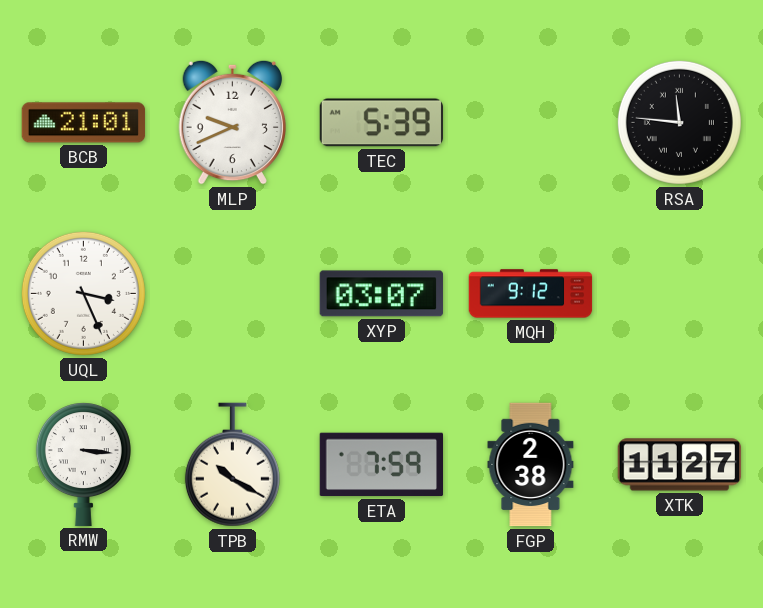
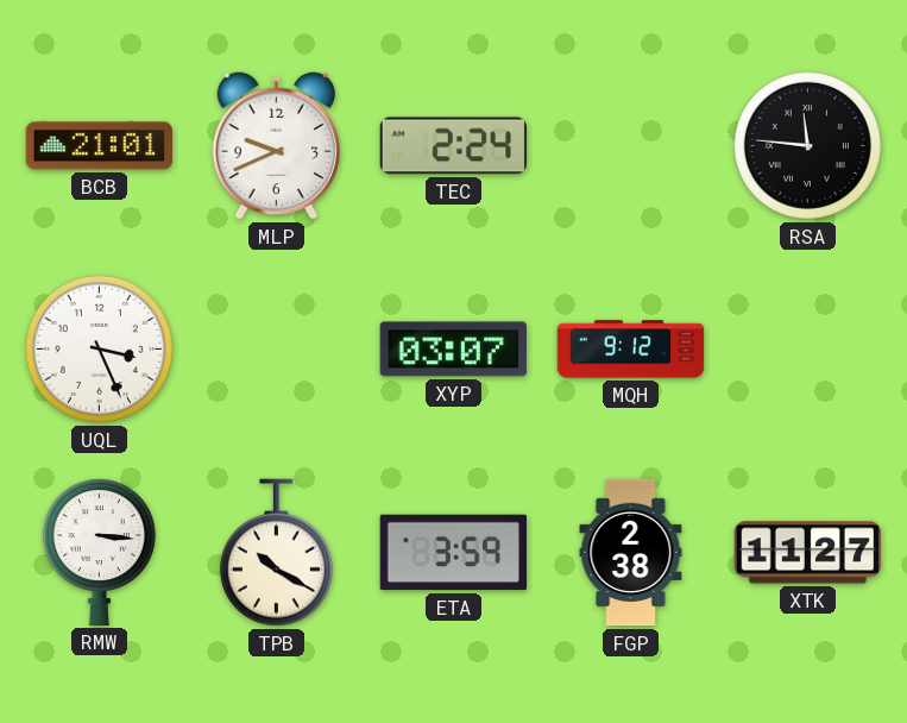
TEC: 5:39 -> 2:24 (453, 146)
ETA: 7:59 -> 3:59 (454, 553)
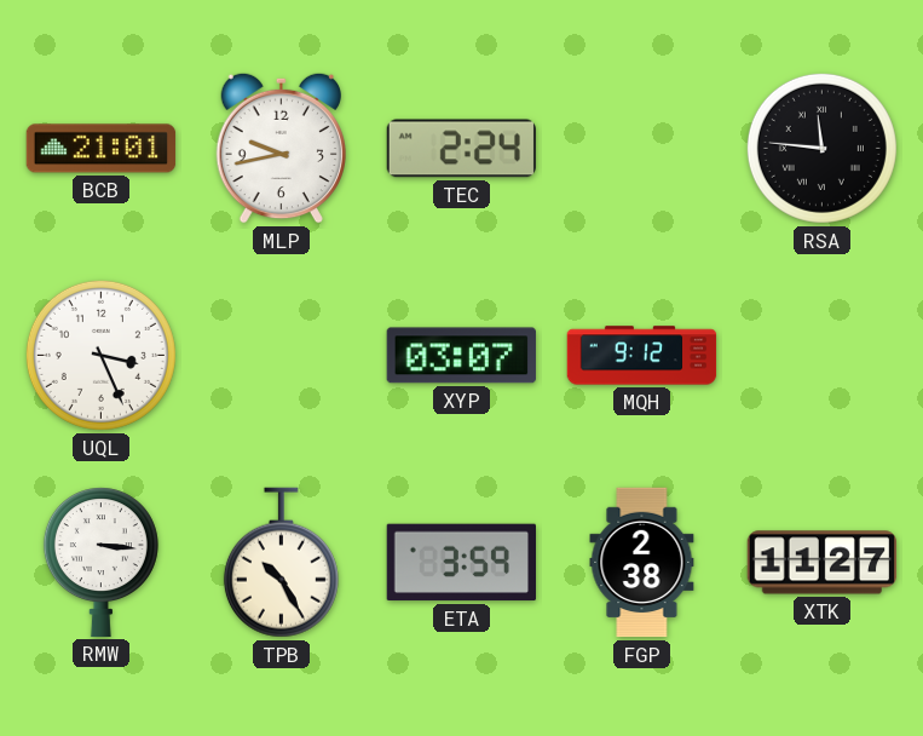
MLP: 9:41 -> 9:43 (281, 148)
TPB: 10:20 -> 10:25 (281, 563)
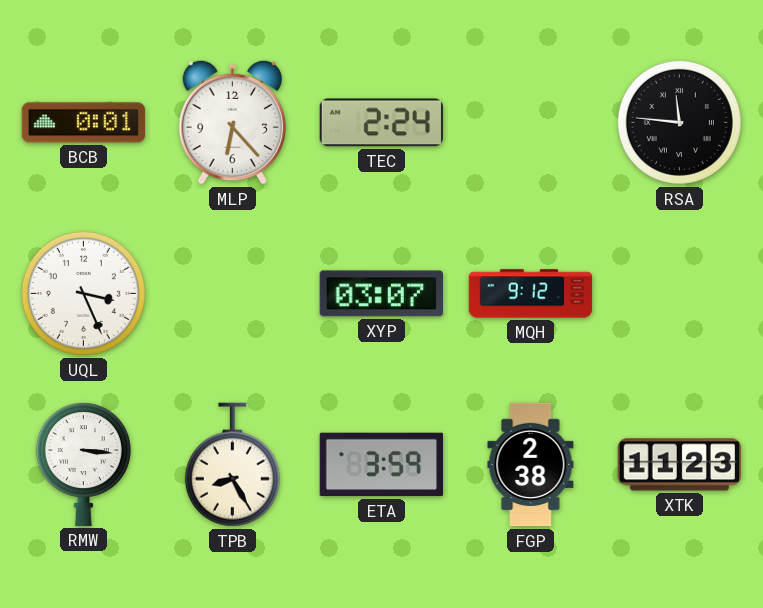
BCB: 21:01 -> 0:01 (84, 123)
MLP: 9:43 -> 6:23 (232, 122)
TPB: 10:25 -> 8:25 (232, 465)
XTK: 11:27 -> 11:23 (680, 465)
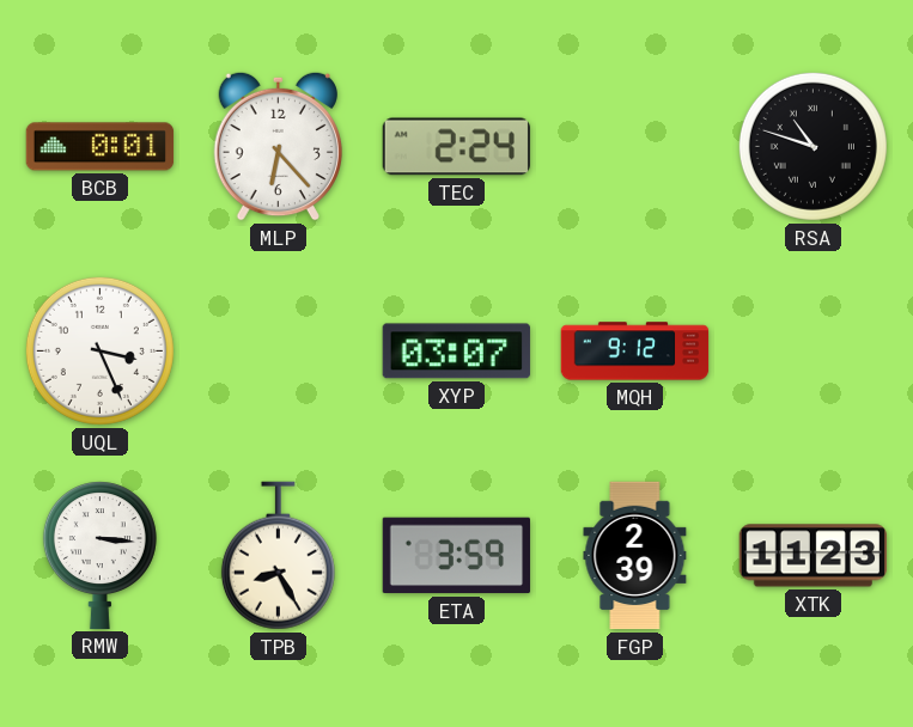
RSA: 11:46 -> 10:48 (812, 146)
FGP: 2:38 -> 2:39 (635, 556)
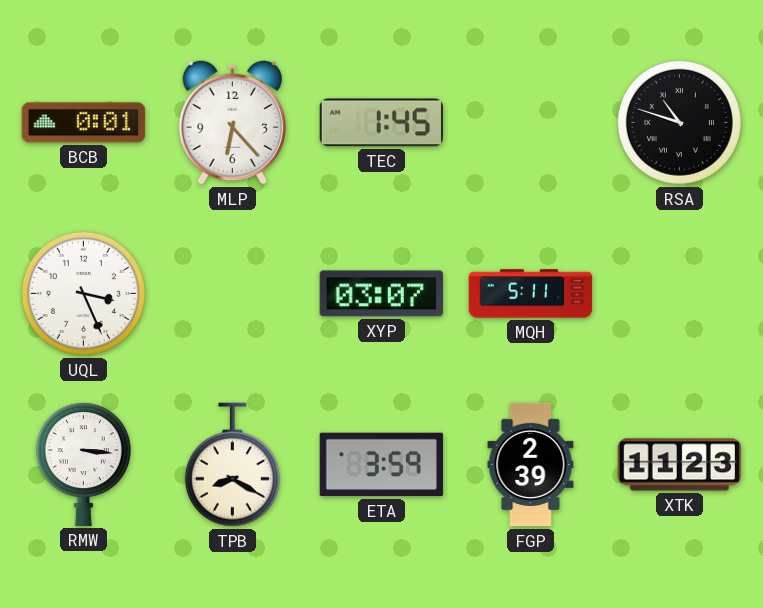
TEC: 2:24 -> 1:45 (381, 123)
MQH: 9:12 -> 5:11 (531, 294)
TPB: 8:25 -> 8:20 (232, 465)
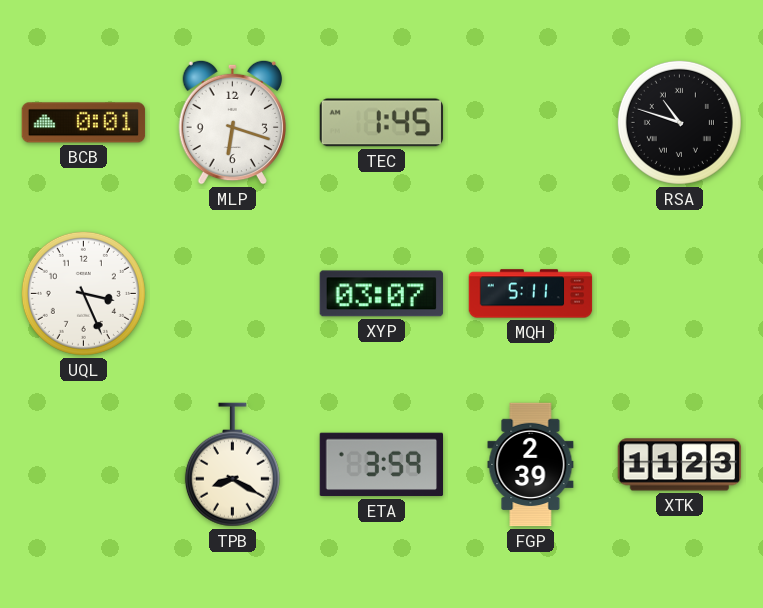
MLP: 6:23 -> 6:18 (232, 122)
RMW: 3:16 -> none (83, 464)
